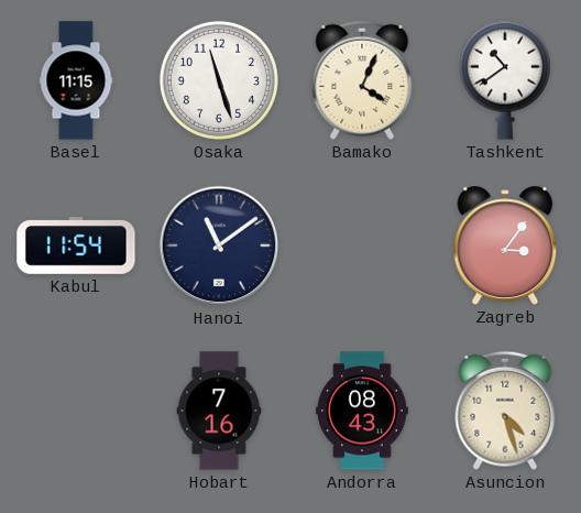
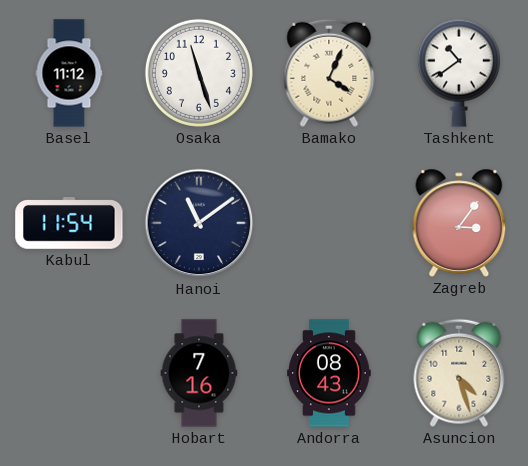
Basel: 11:15 -> 11:12 (69, 73)
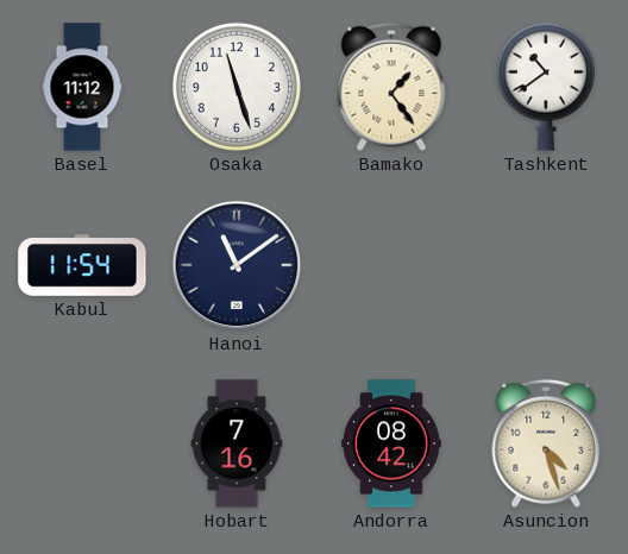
Bamako: 4:04 -> 1:24 (391, 87)
Zagreb: 3:06 -> none (459, 223)
Andorra: 08:43 -> 08:42 (391, 443)
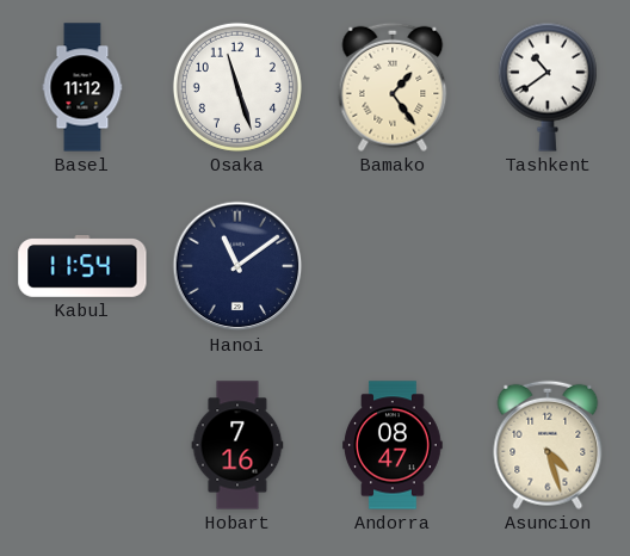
Andorra: 08:42 -> 08:47 (393, 445)
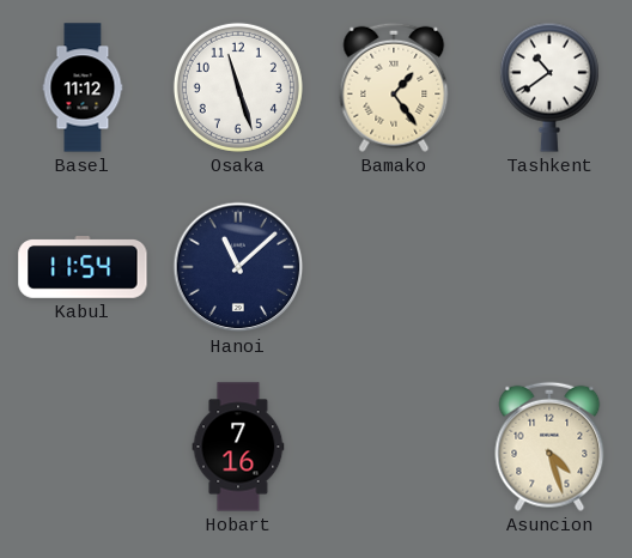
Hanoi: 11:09 -> 11:08 (238, 267)
Andorra: 08:47 -> none (393, 445)
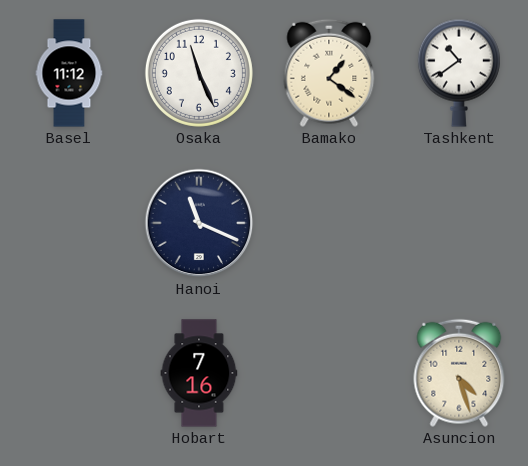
Osaka: 11:27 -> 11:26 (199, 73)
Bamako: 1:24 -> 1:21 (329, 73)
Kabul: 11:54 -> none (83, 268)
Hanoi: 11:08 -> 11:19 (199, 223)
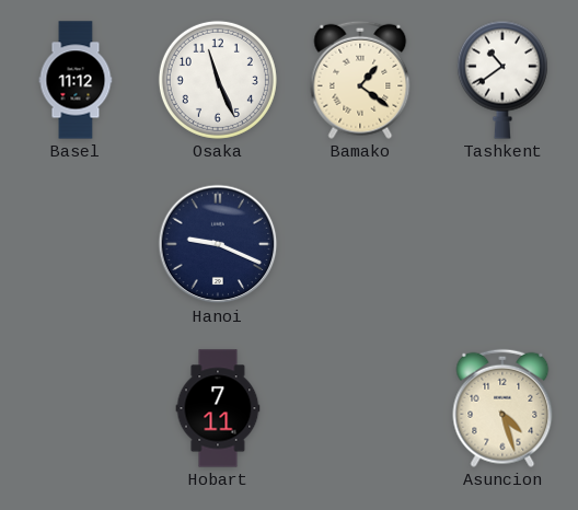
Hanoi: 11:19 -> 9:19 (218, 244)
Hobart: 7:16 -> 7:11 (218, 408)
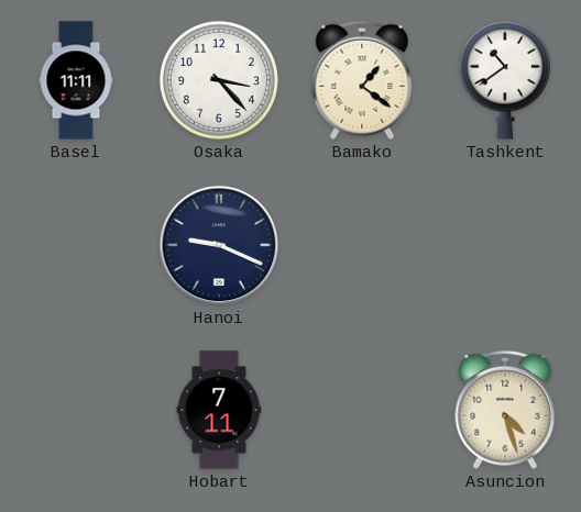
Basel: 11:12 -> 11:11 (76, 80)
Osaka: 11:26 -> 3:23 (219, 80)
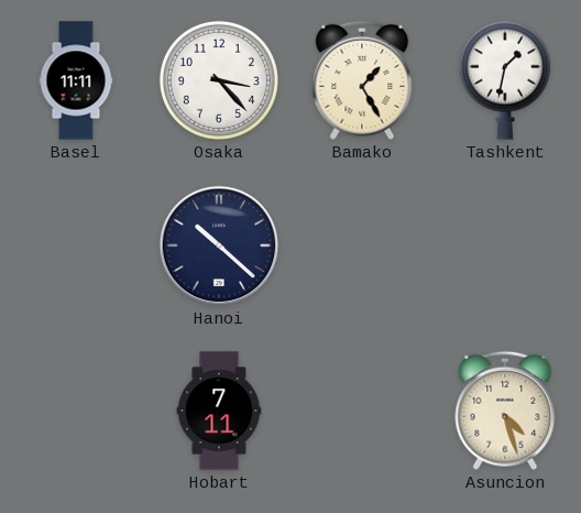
Bamako: 1:21 -> 1:25 (362, 80)
Tashkent: 10:39 -> 1:32 (505, 80)
Hanoi: 9:19 -> 10:22 (219, 245)
